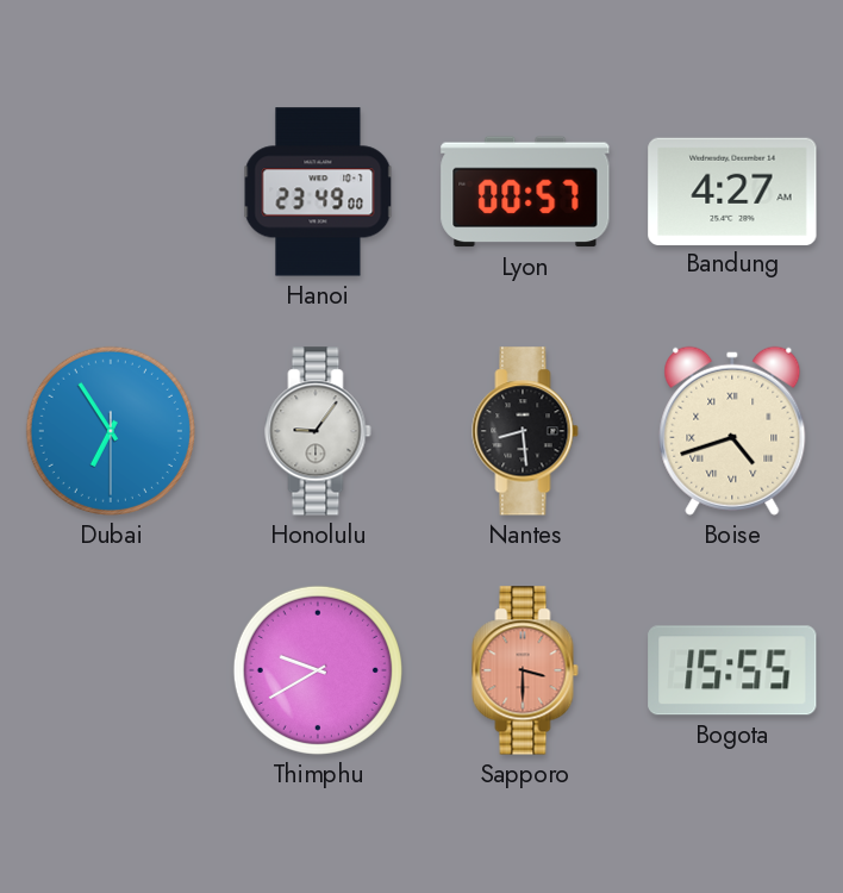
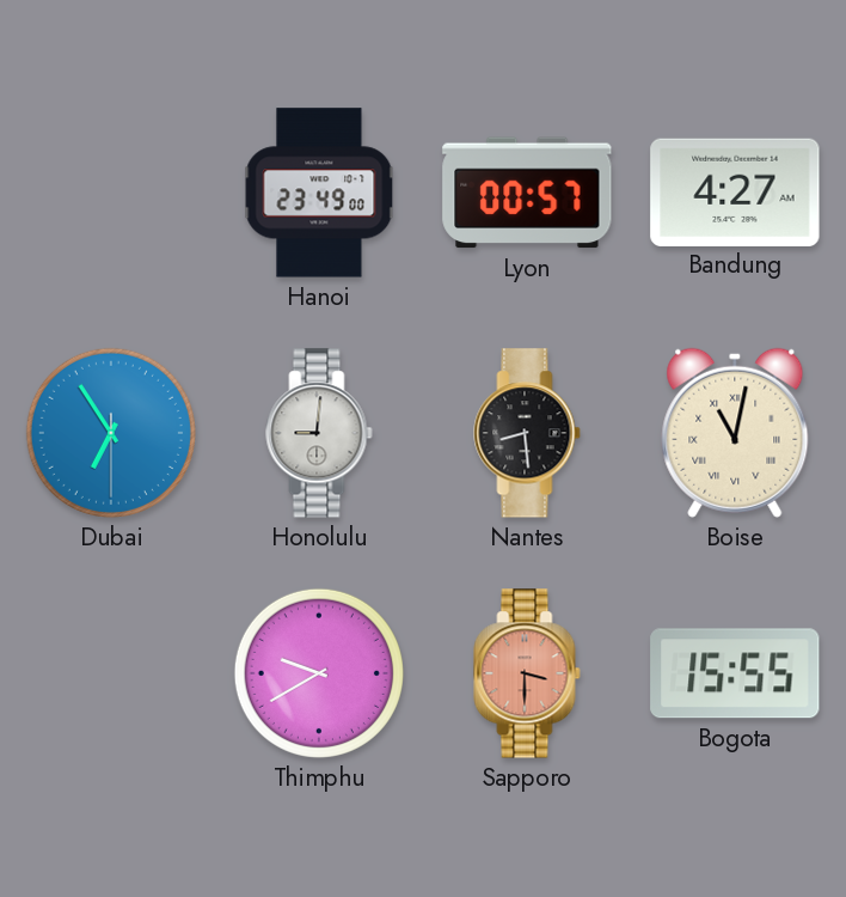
Honolulu: 9:06 -> 9:01 (319, 433)
Boise: 4:42 -> 11:02 (735, 433)
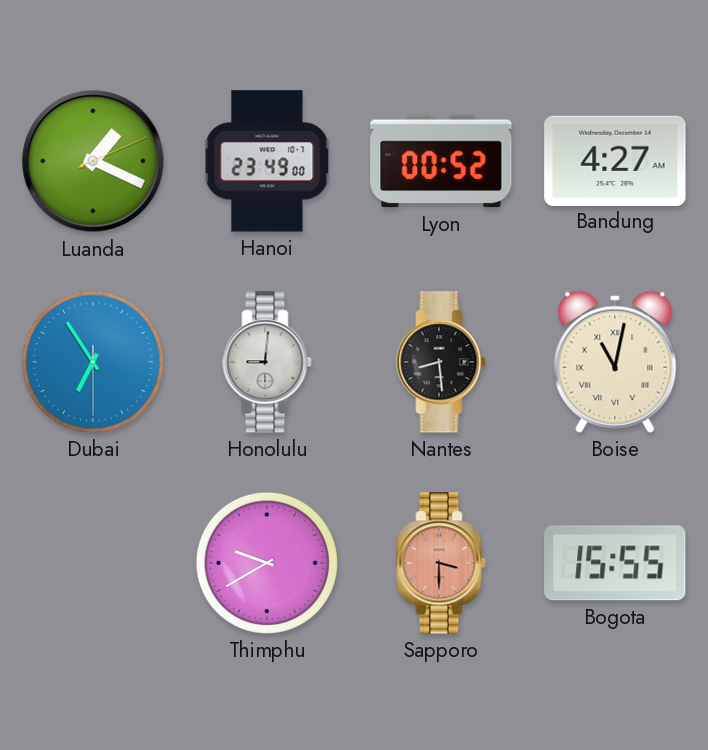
Luanda: none -> 1:19 (93, 161)
Lyon: 00:57 -> 00:52 (441, 161)
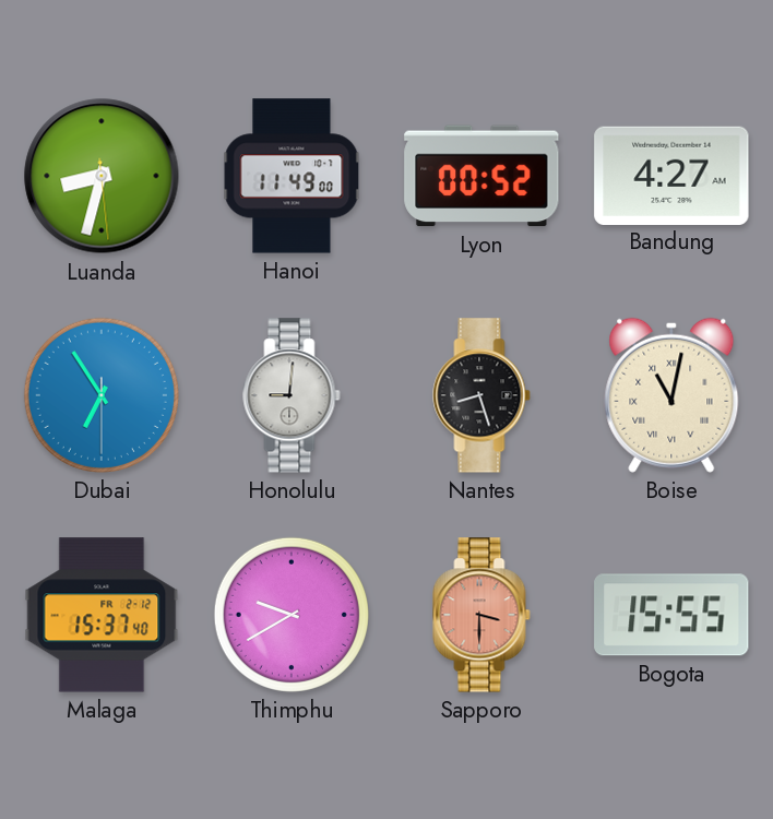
Luanda: 1:19 -> 8:32 (102, 176)
Hanoi: 23:49 -> 11:49 (292, 176)
Nantes: 8:29 -> 8:27 (481, 395)
Malaga: none -> 15:37 (102, 615)
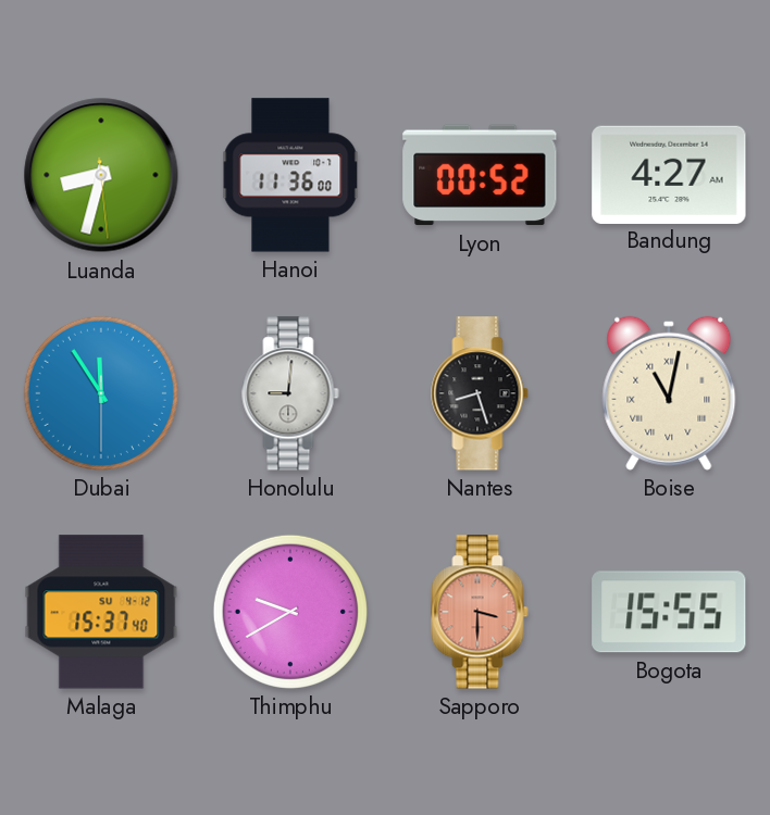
Hanoi: 11:49 -> 11:36 (290, 175)
Dubai: 6:54 -> 11:54 (101, 393)
Malaga date: FR 2-12 -> SU 4-12 (101, 612)
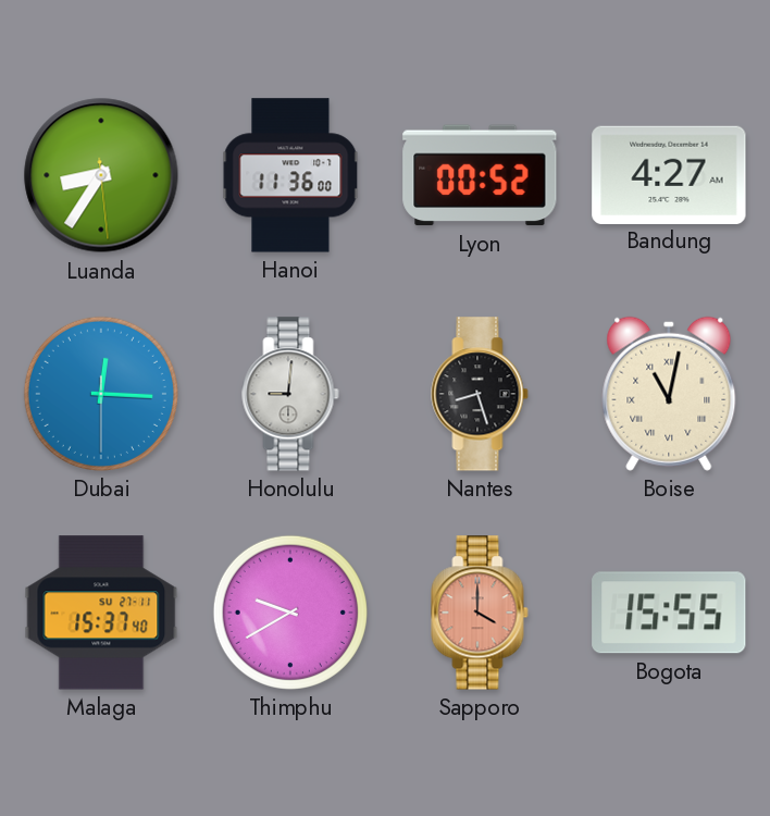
Luanda: 8:32 -> 8:35 (101, 175)
Dubai: 11:54 -> 12:15 (101, 394)
Malaga date: SU 4-12 -> SU 27-11 (101, 613)
Sapporo: 3:30 -> 4:00 (480, 613)
